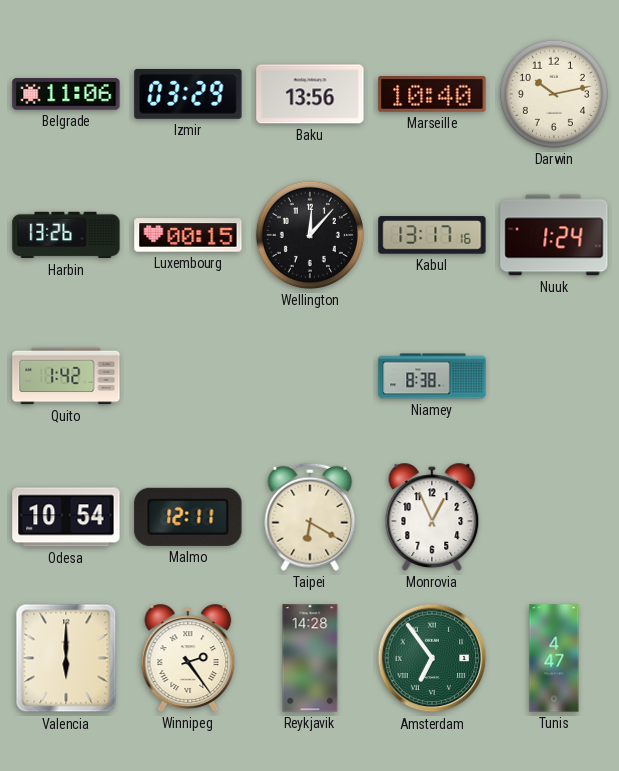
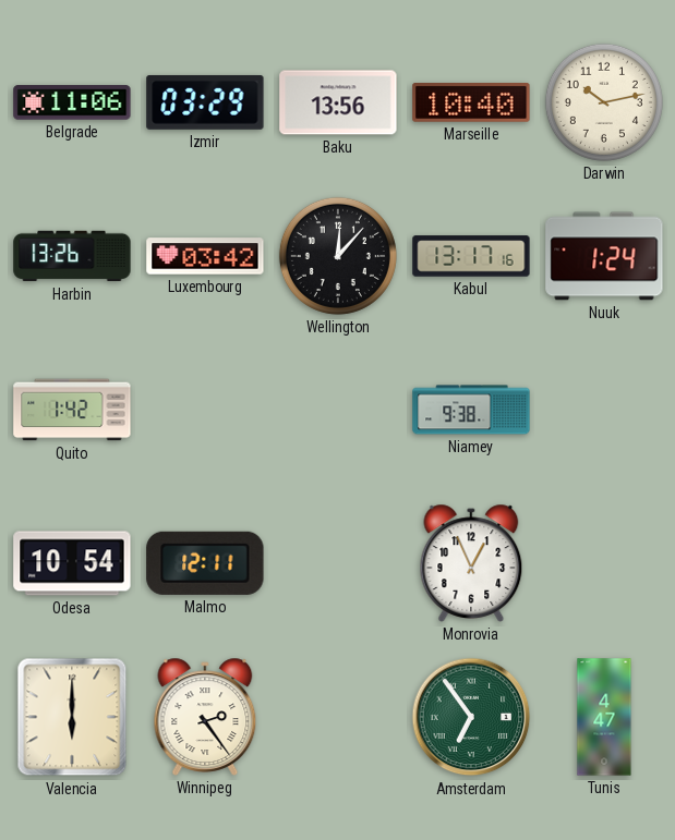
Luxembourg: 00:15 -> 03:42 (205, 256)
Niamey: 8:38 -> 9:38 (471, 410)
Taipei: 6:20 -> none (310, 517)
Reykjavik: 14:28 -> none (310, 658)
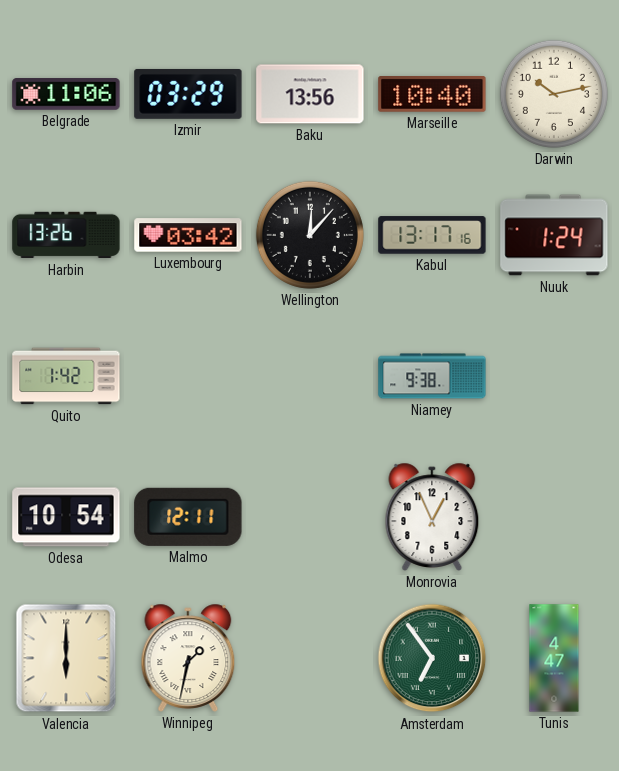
Winnipeg: 2:24 -> 1:32 (188, 658)
